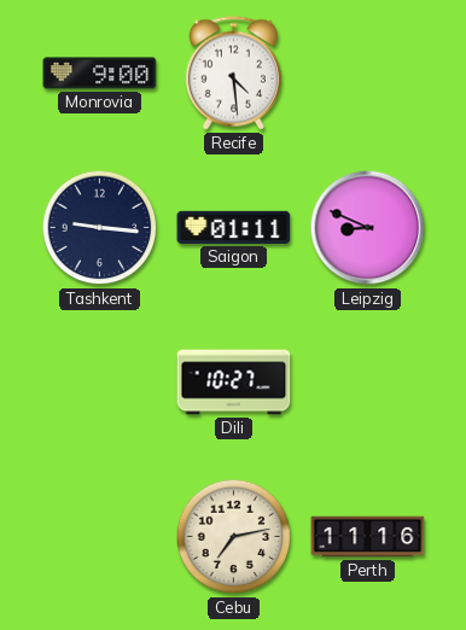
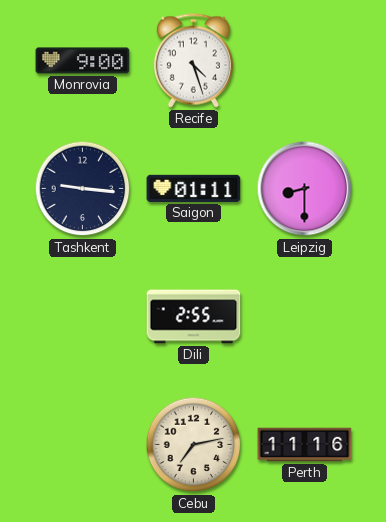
Recife: 4:29 -> 4:27 (193, 61)
Leipzig: 8:49 -> 8:30 (305, 189)
Dili: 10:27 -> 2:55 (194, 317)
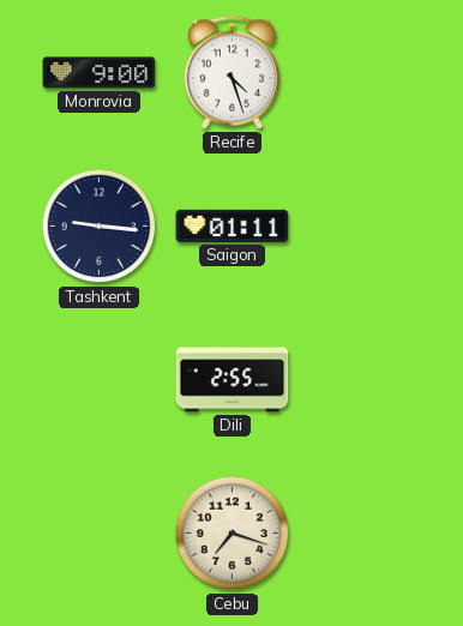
Leipzig: 8:30 -> none (305, 189)
Cebu: 7:13 -> 7:18 (233, 534)
Perth: 11:16 -> none (305, 445)
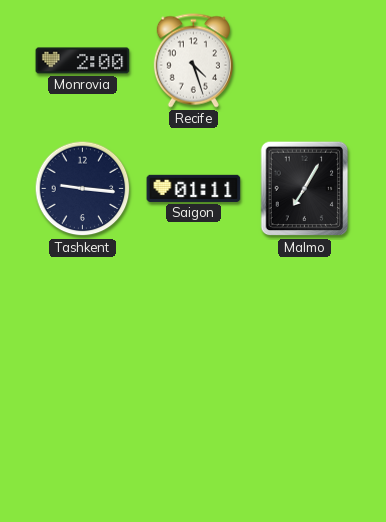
Monrovia: 9:00 -> 2:00 (83, 61)
Malmo: none -> 7:05 (305, 189)
Dili: 2:55 -> none (233, 380)
Cebu: 7:18 -> none (233, 534)
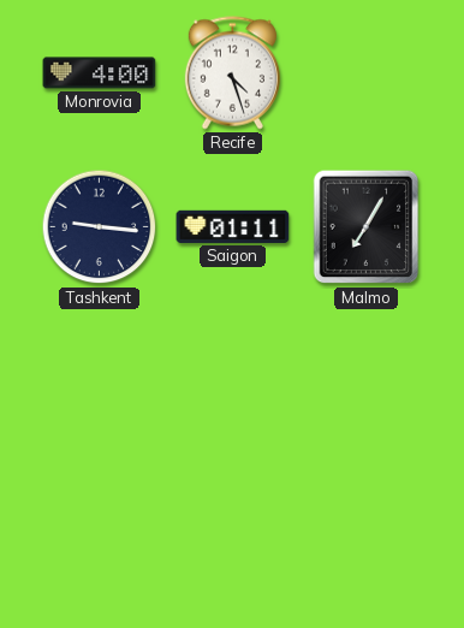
Monrovia: 2:00 -> 4:00 (100, 73)
